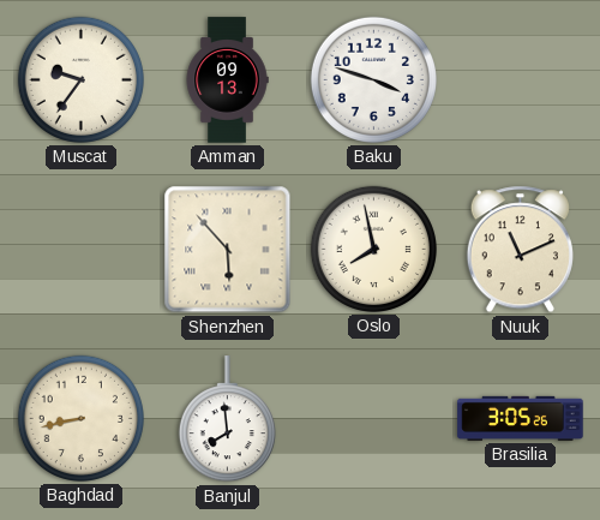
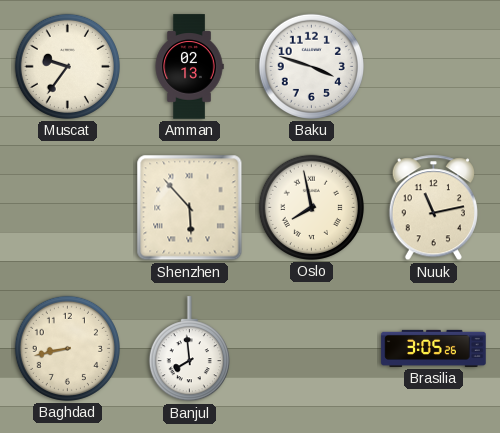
Amman: 09:13 -> 02:13 (189, 67)
Nuuk: 11:11 -> 11:13 (433, 208)
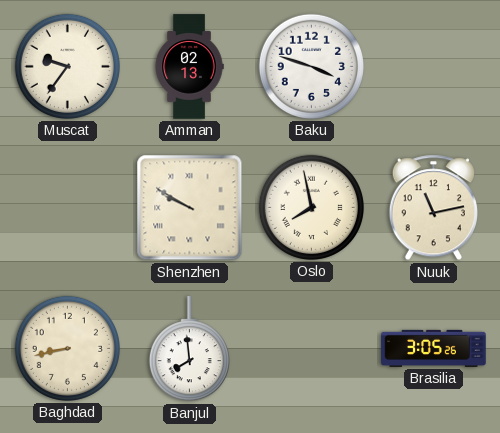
Shenzhen: 5:53 -> 9:50 (190, 208)
